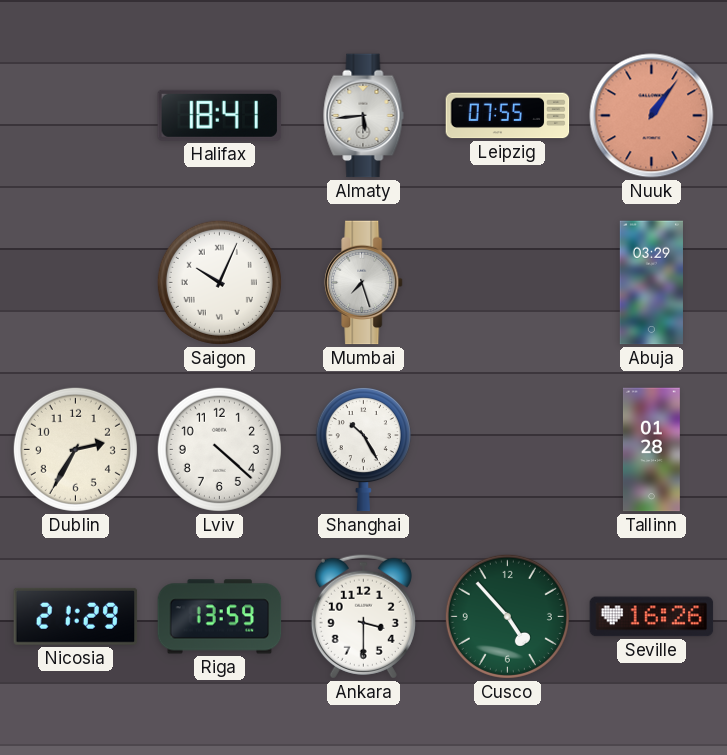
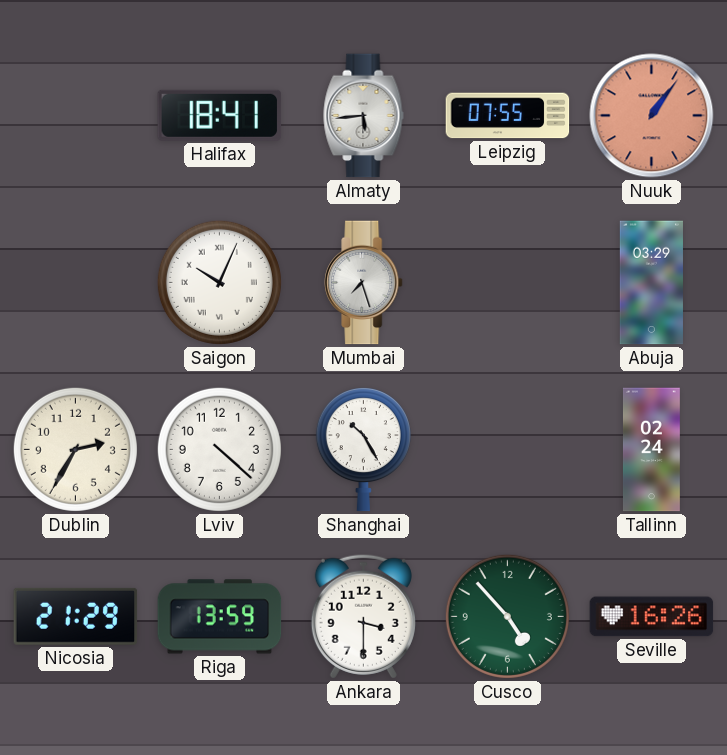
Tallinn: 01:28 -> 02:24 (651, 450)
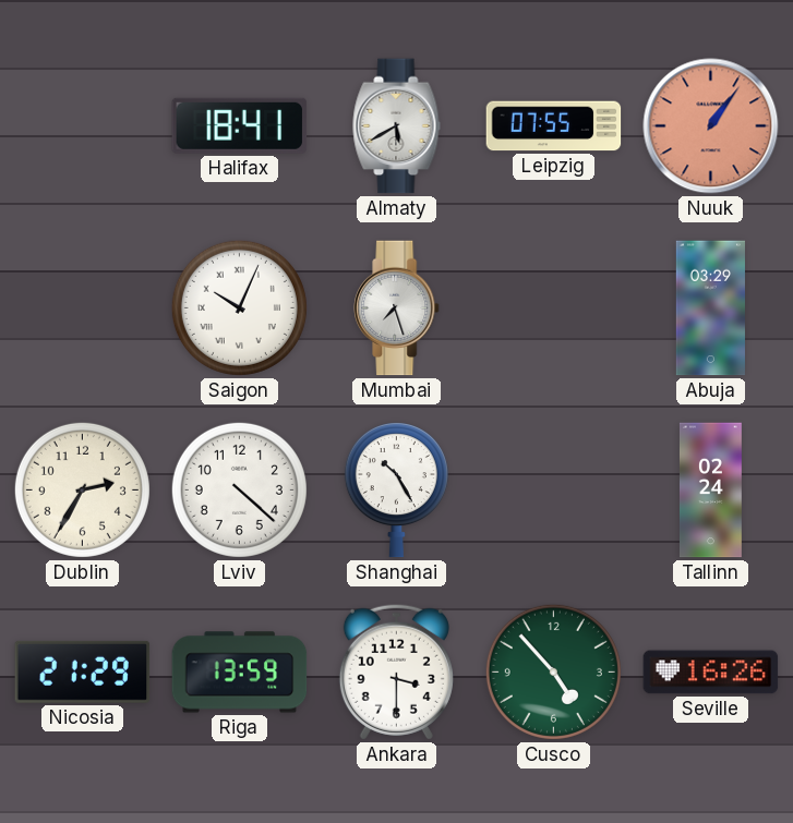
Almaty: 5:44 -> 5:40 (397, 126)
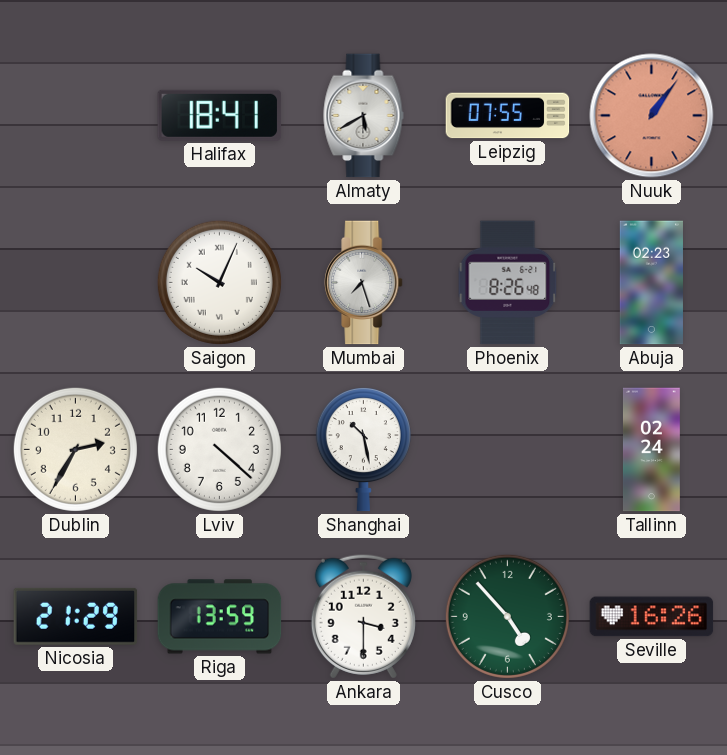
Phoenix: none -> 8:26 (508, 283)
Abuja: 03:29 -> 02:23 (651, 283)
Shanghai: 10:25 -> 10:28 (363, 450)
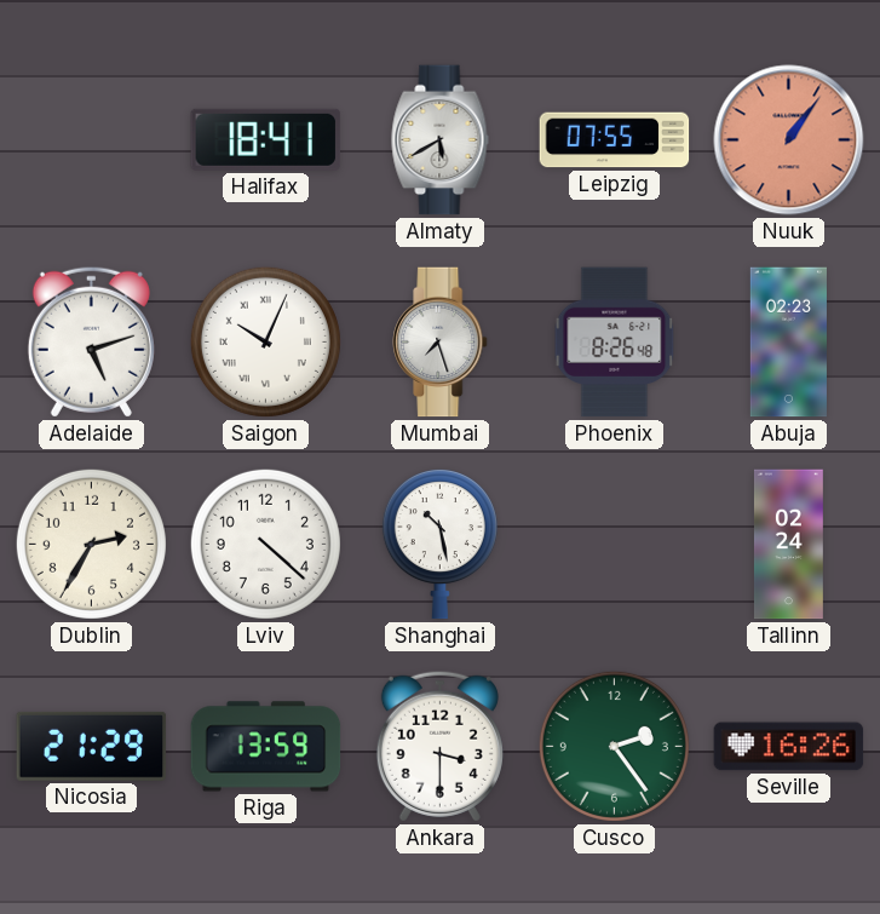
Adelaide: none -> 5:12 (91, 341)
Cusco: 4:53 -> 2:24 (614, 746)
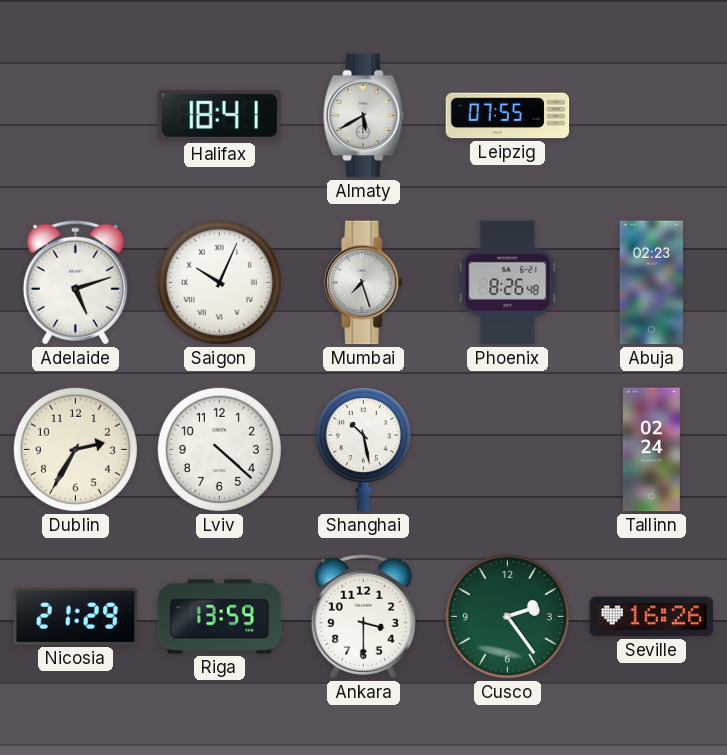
Nuuk: 1:06 -> none (789, 140)
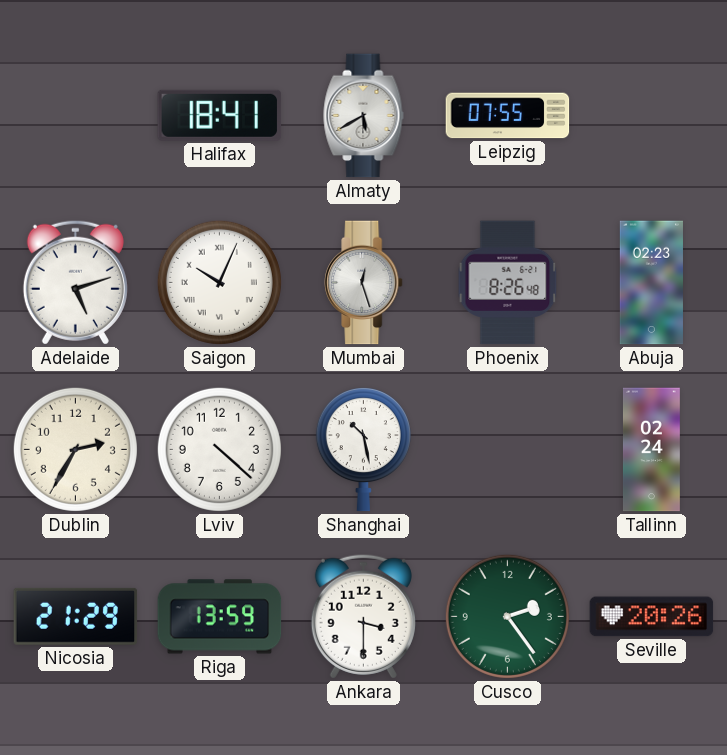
Mumbai: 7:27 -> 12:27 (364, 283)
Seville: 16:26 -> 20:26 (652, 617)
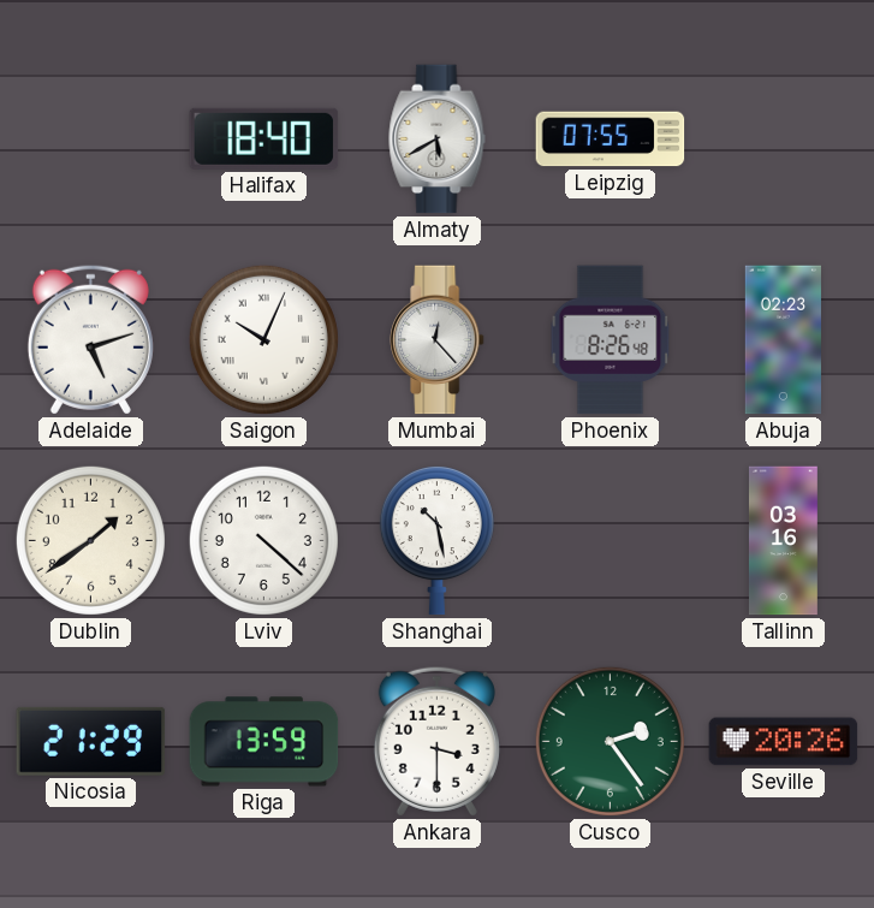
Halifax: 18:41 -> 18:40 (264, 138)
Mumbai: 12:27 -> 12:23 (438, 340)
Dublin: 2:35 -> 1:39 (90, 540)
Tallinn: 02:24 -> 03:16 (783, 541)
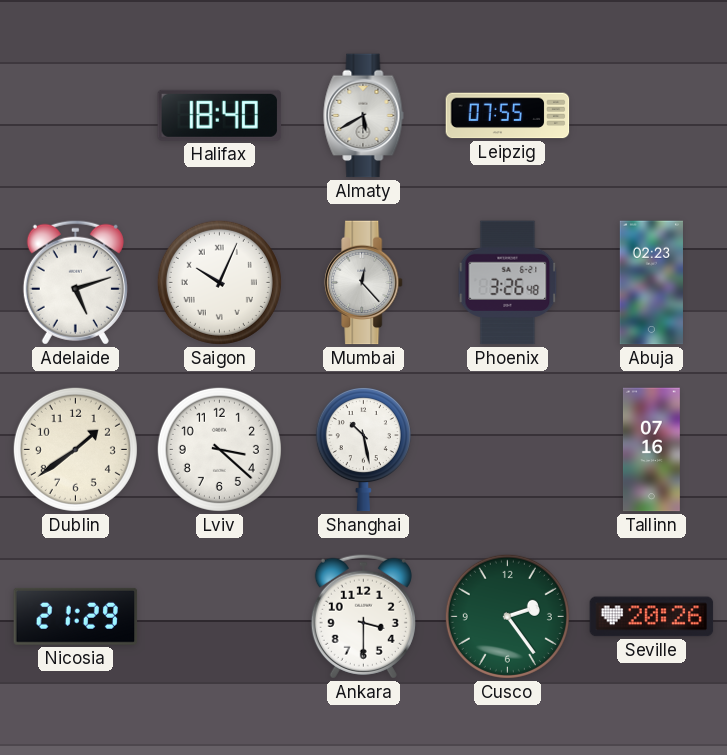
Phoenix: 8:26 -> 3:26 (508, 283)
Lviv: 4:22 -> 3:22 (219, 449)
Tallinn: 03:16 -> 07:16 (651, 450)
Riga: 13:59 -> none (264, 742)
